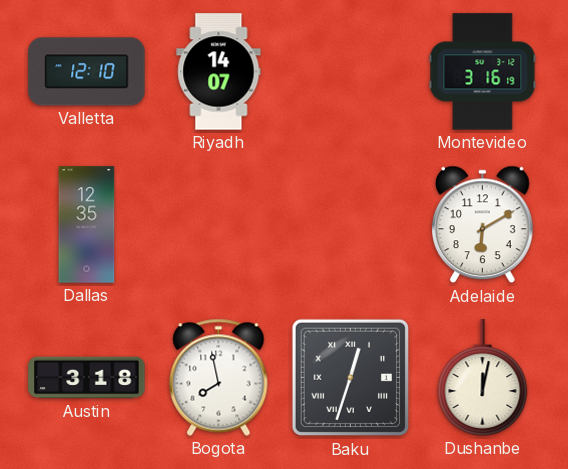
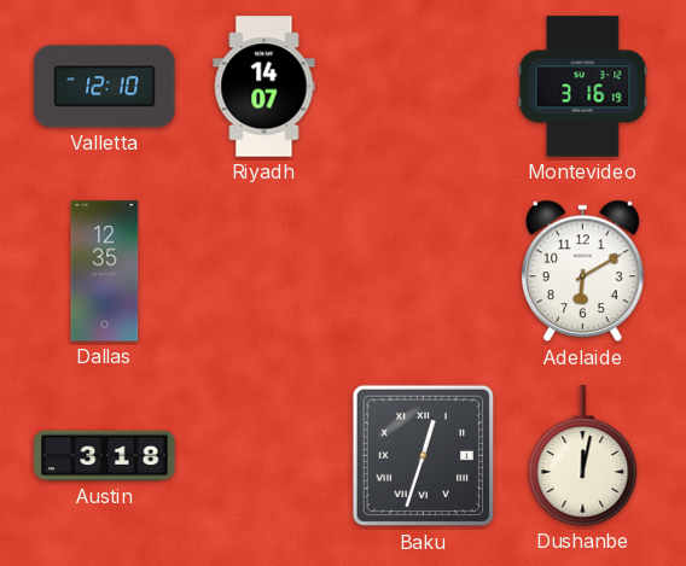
Bogota: 7:58 -> none (219, 377)
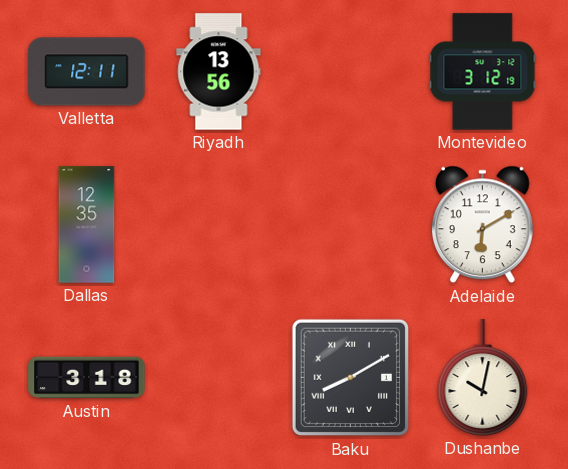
Valletta: 12:10 -> 12:11 (87, 72)
Riyadh: 14:07 -> 13:56 (219, 72)
Montevideo: 3:16 -> 3:12 (483, 72)
Baku: 12:33 -> 8:10 (351, 378)
Dushanbe: 12:02 -> 10:02 (483, 378)
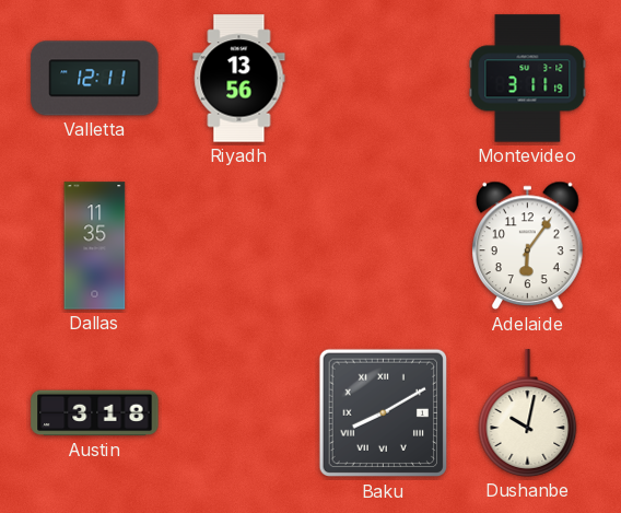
Montevideo: 3:12 -> 3:11 (528, 79)
Dallas: 12:35 -> 11:35 (95, 246)
Adelaide: 6:10 -> 6:06 (528, 246)
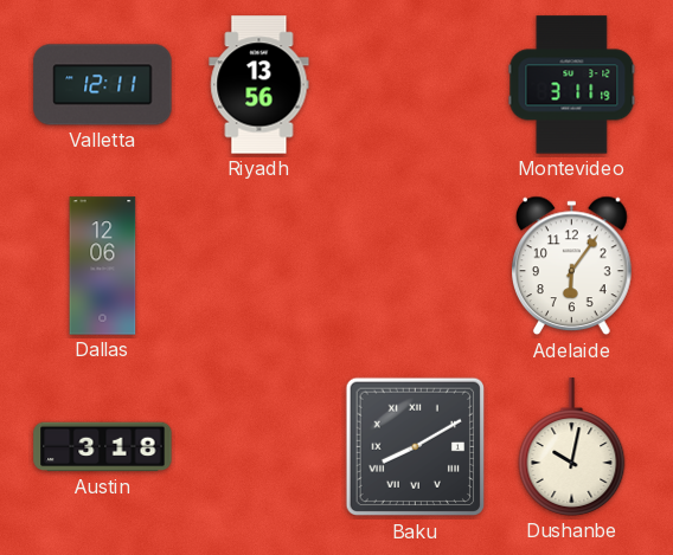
Dallas: 11:35 -> 12:06 (103, 266)
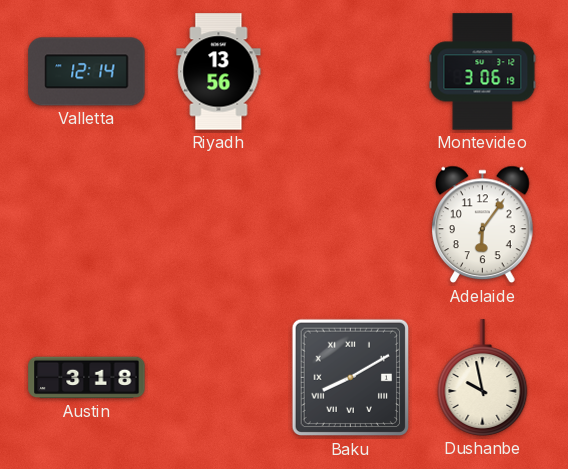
Valletta: 12:11 -> 12:14 (87, 72)
Montevideo: 3:11 -> 3:06 (483, 72)
Dallas: 12:06 -> none (103, 266)
Dushanbe: 10:02 -> 9:58 (483, 378)
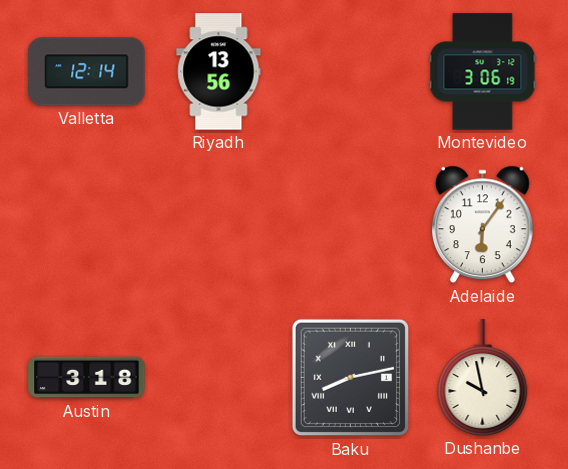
Baku: 8:10 -> 8:13 (351, 378)
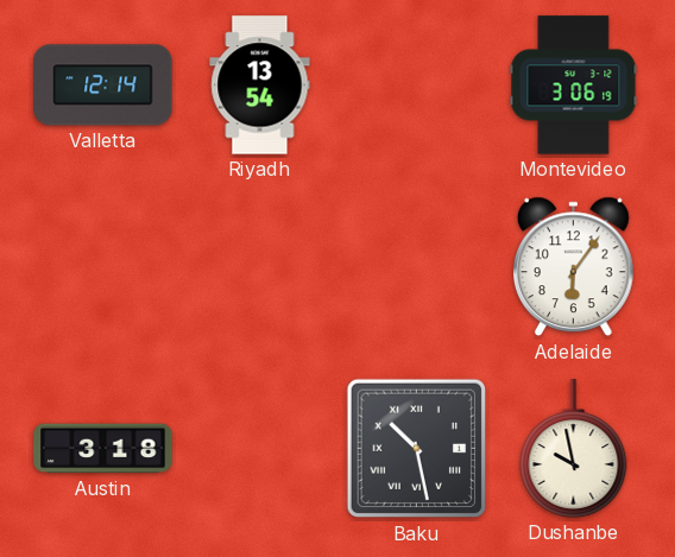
Riyadh: 13:56 -> 13:54 (260, 86)
Baku: 8:13 -> 10:28 (417, 449)
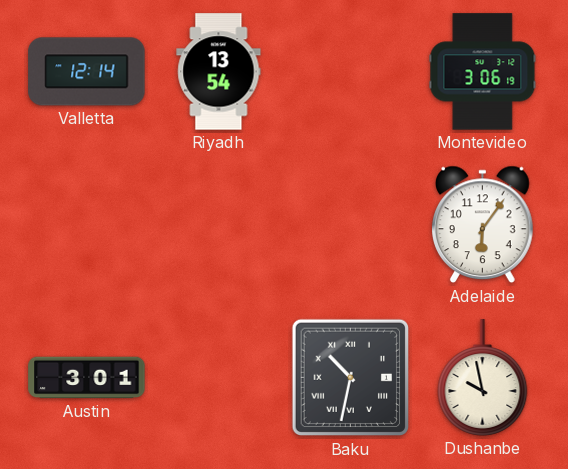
Austin: 3:18 -> 3:01 (87, 378)
Baku: 10:28 -> 10:32 (351, 378)
